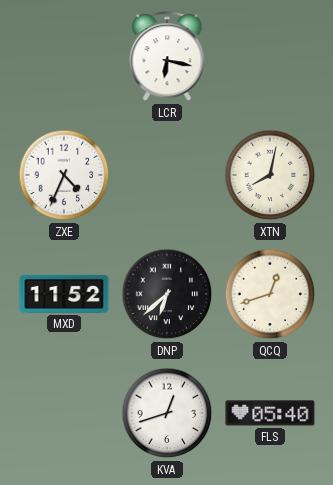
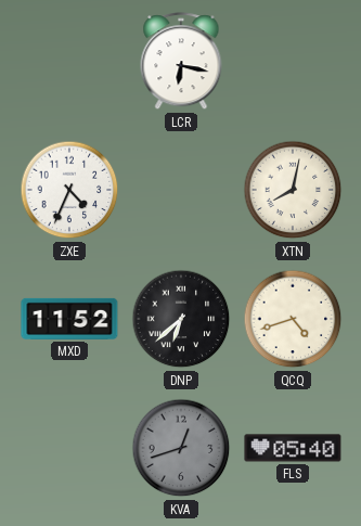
QCQ: 12:42 -> 4:42 (293, 319)
KVA dial: white -> grey (181, 448)
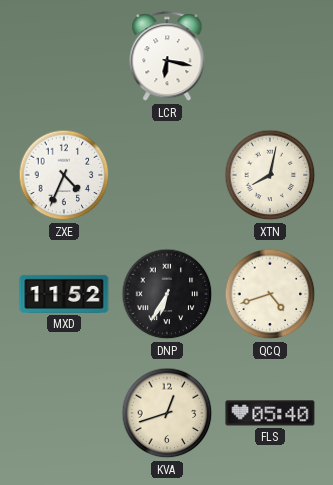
DNP: 6:38 -> 6:35 (167, 294)
KVA dial: grey -> cream (167, 413)
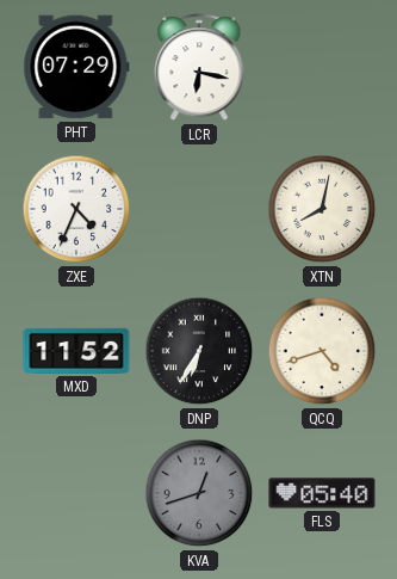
PHT: none -> 07:29 (76, 67)
KVA dial: cream -> grey (199, 493)
